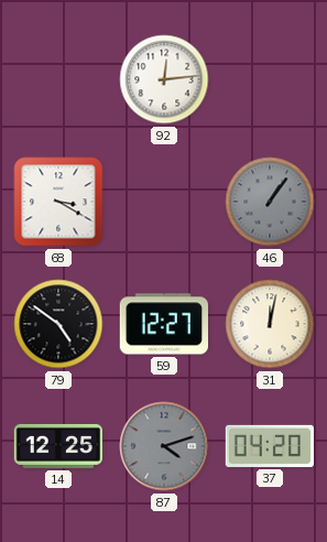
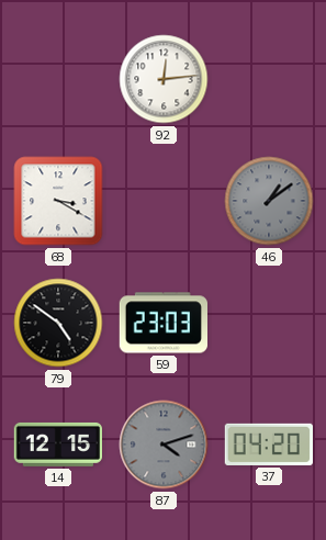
46: 1:06 -> 1:09 (269, 201)
59: 12:27 -> 23:03 (162, 323)
31: 12:02 -> none (270, 324)
14: 12:25 -> 12:15 (57, 445)
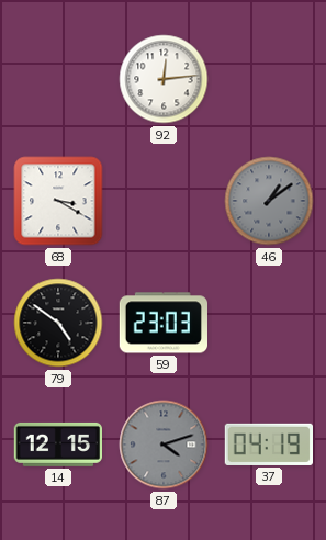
37: 04:20 -> 04:19 (268, 445)
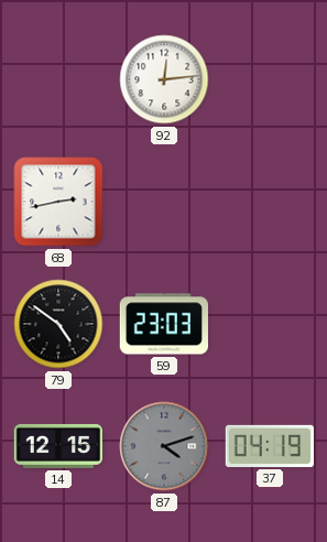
68: 3:20 -> 2:43 (58, 202)
46: 1:09 -> none (269, 201)
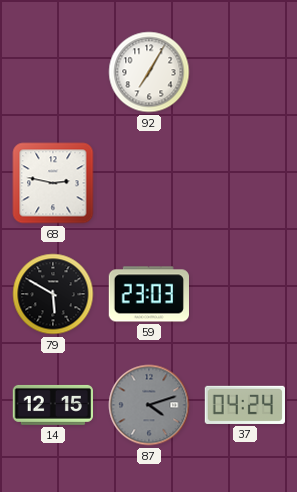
92: 12:14 -> 7:05 (149, 72)
68: 2:43 -> 2:47 (53, 183)
79: 4:51 -> 5:50 (53, 294)
37: 04:19 -> 04:24 (244, 405)
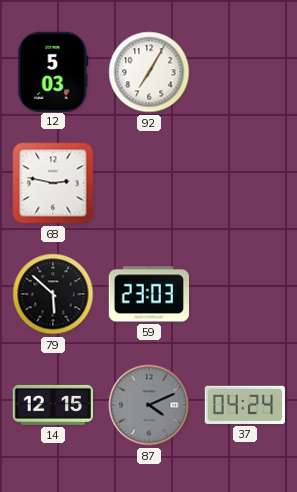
12: none -> 5:03 (53, 71)
79: 5:50 -> 5:52 (53, 294)
87: 4:12 -> 4:11 (149, 405)
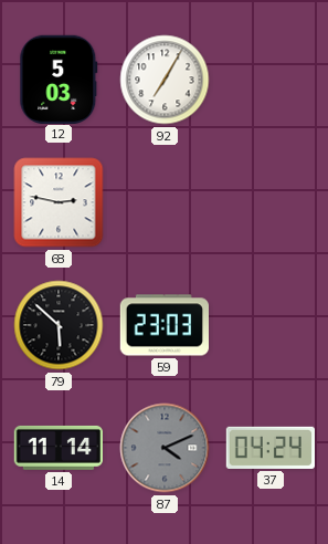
14: 12:15 -> 11:14 (57, 448)
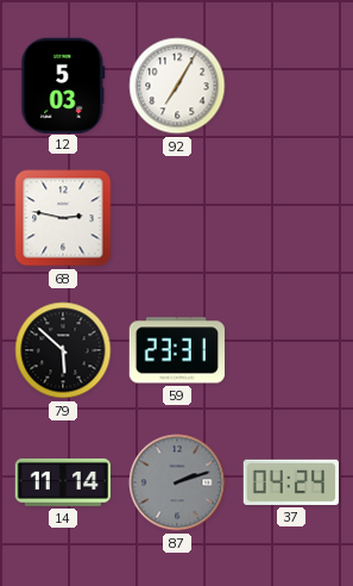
59: 23:03 -> 23:31 (176, 350)
87: 4:11 -> 2:12 (177, 482)
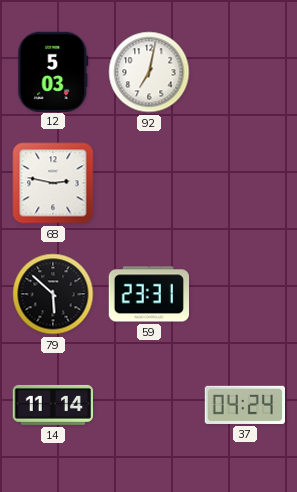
92: 7:05 -> 7:02 (149, 72)
87: 2:12 -> none (177, 482)
